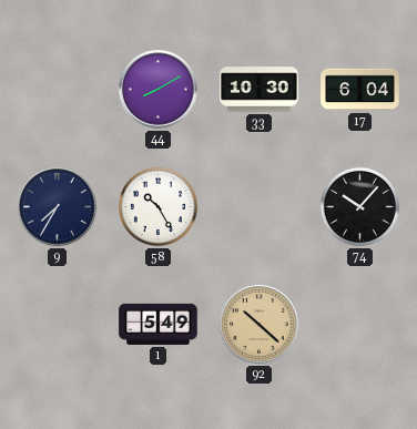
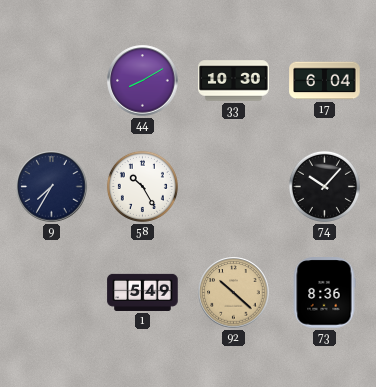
73: none -> 8:36 (324, 293)
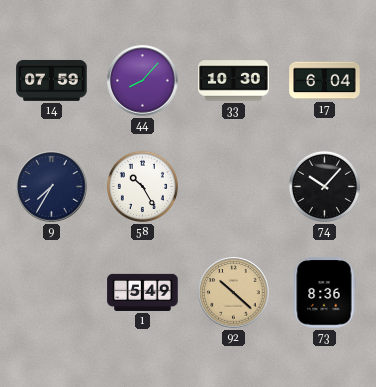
14: none -> 07:59 (52, 80)
44: 8:10 -> 8:07 (143, 81)
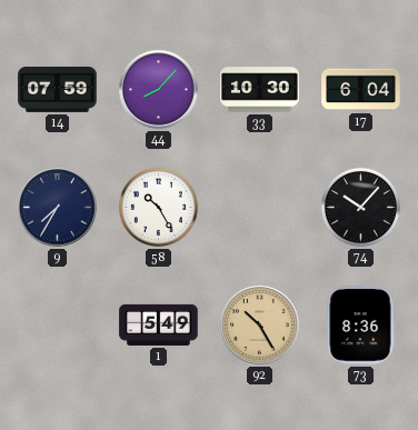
92: 10:22 -> 10:25 (260, 326)
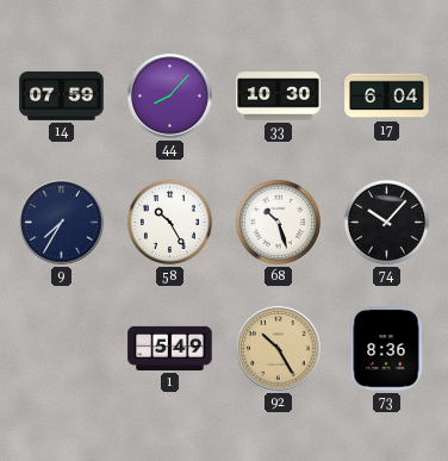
68: none -> 10:27 (278, 222)
